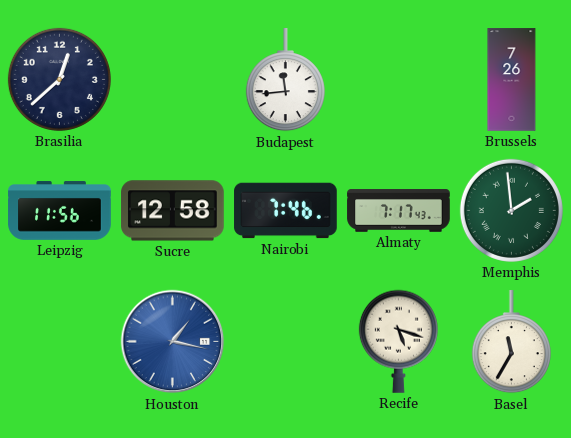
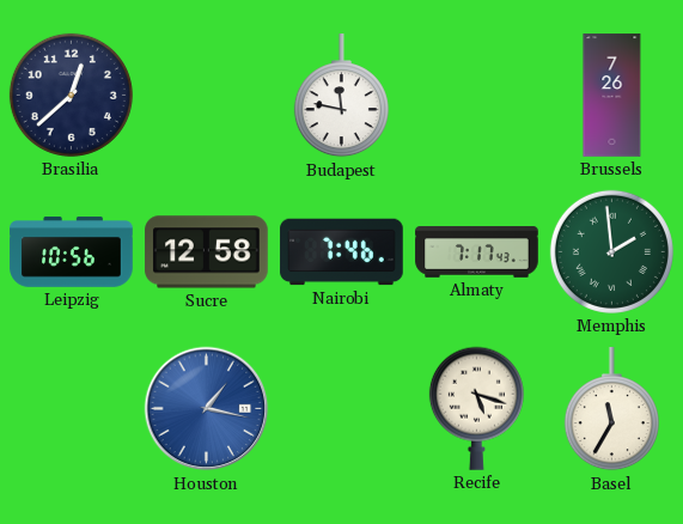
Budapest: 11:44 -> 11:47 (341, 96)
Leipzig: 11:56 -> 10:56 (72, 252)
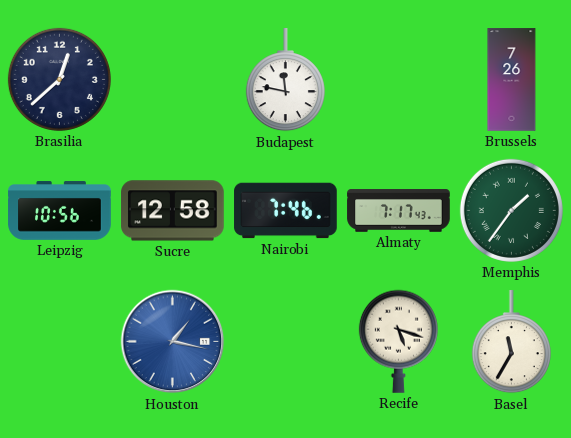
Memphis: 1:59 -> 1:36 (511, 210)
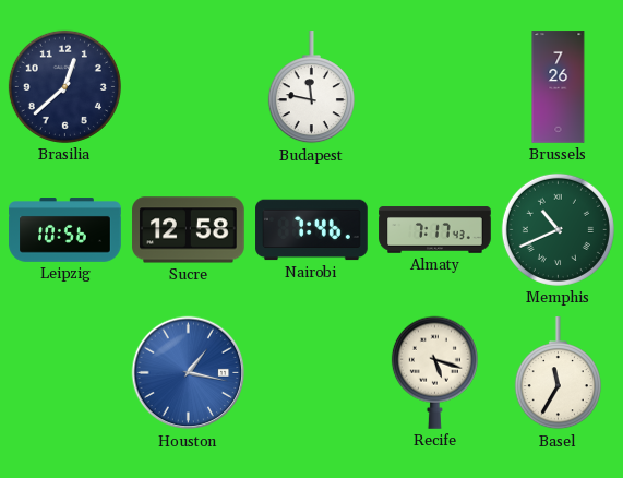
Memphis: 1:36 -> 10:41 (558, 229)
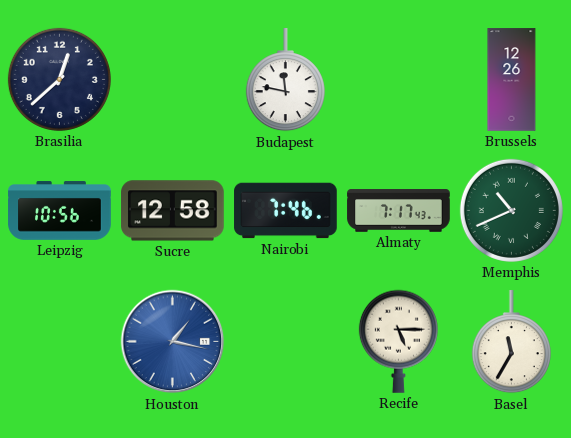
Brussels: 7:26 -> 12:26 (512, 80)
Recife: 5:18 -> 5:15 (398, 341)
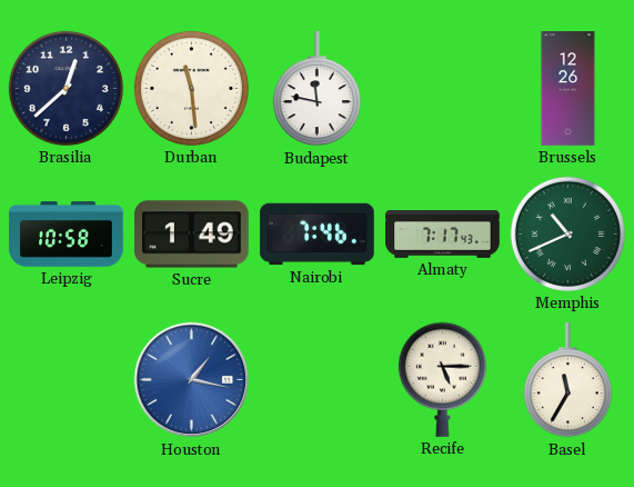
Durban: none -> 11:29 (191, 88)
Leipzig: 10:56 -> 10:58 (67, 235)
Sucre: 12:58 -> 1:49 (192, 235)
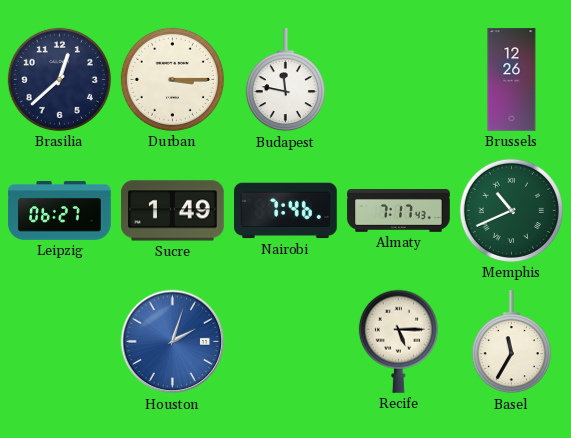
Durban: 11:29 -> 3:15 (172, 79)
Leipzig: 10:58 -> 06:27 (60, 211)
Houston: 1:17 -> 2:03 (173, 342)
